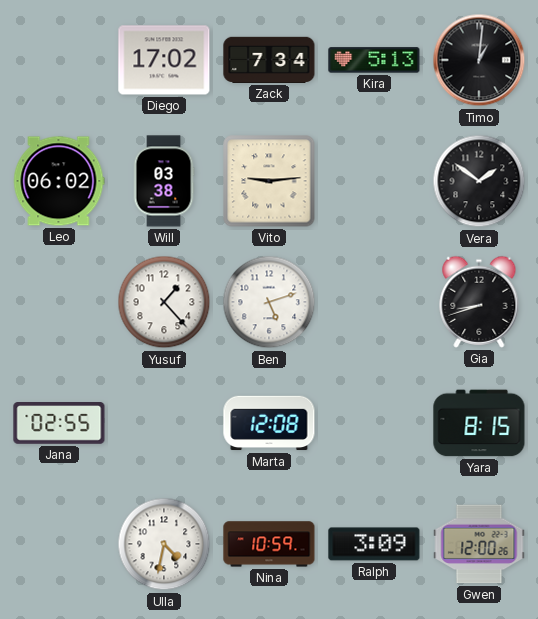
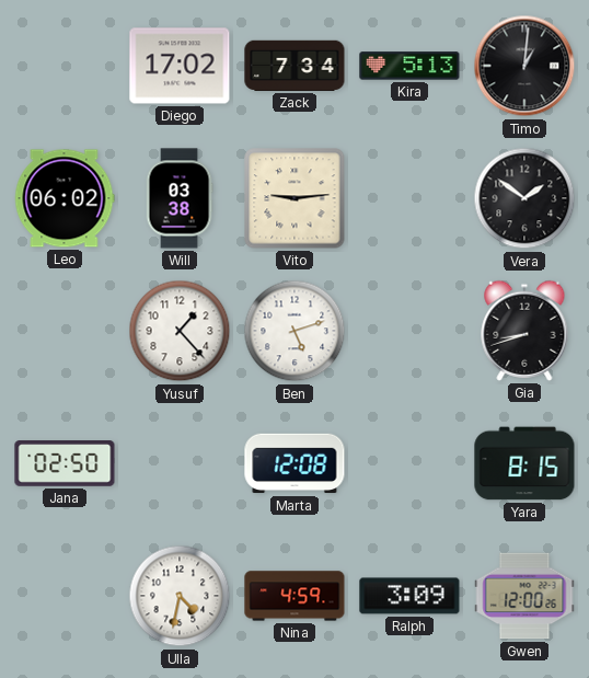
Jana: 02:55 -> 02:50 (65, 463)
Nina: 10:59 -> 4:59 (294, 596)
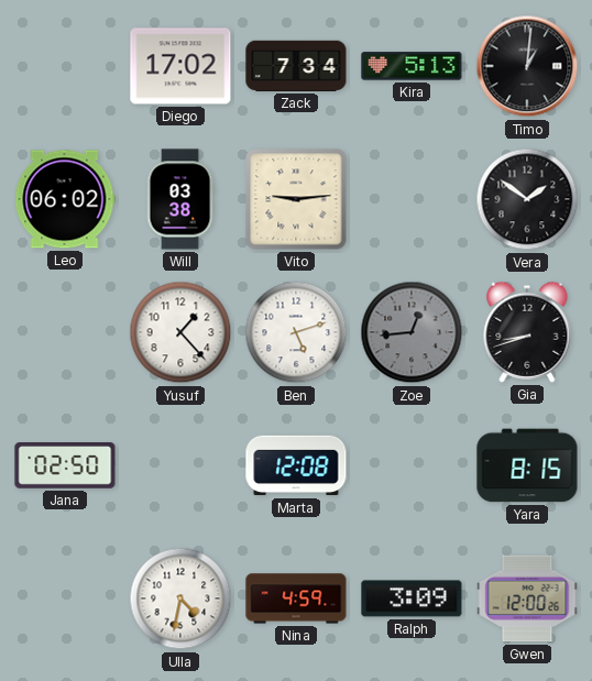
Zoe: none -> 12:44 (412, 332)
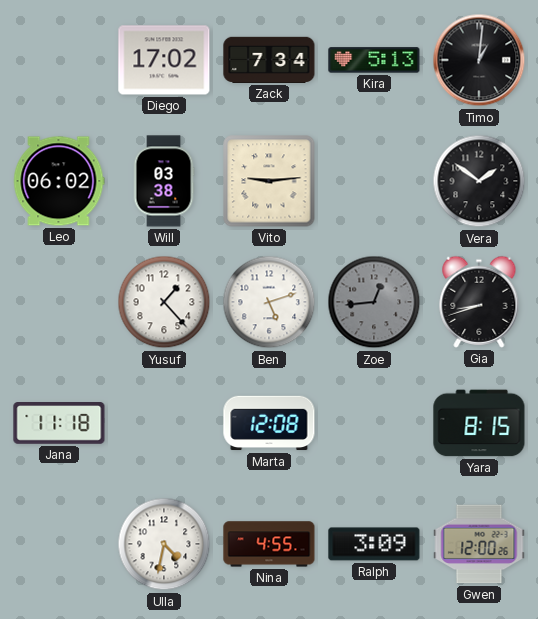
Jana: 02:50 -> 11:18 (59, 423)
Nina: 4:59 -> 4:55 (269, 544)
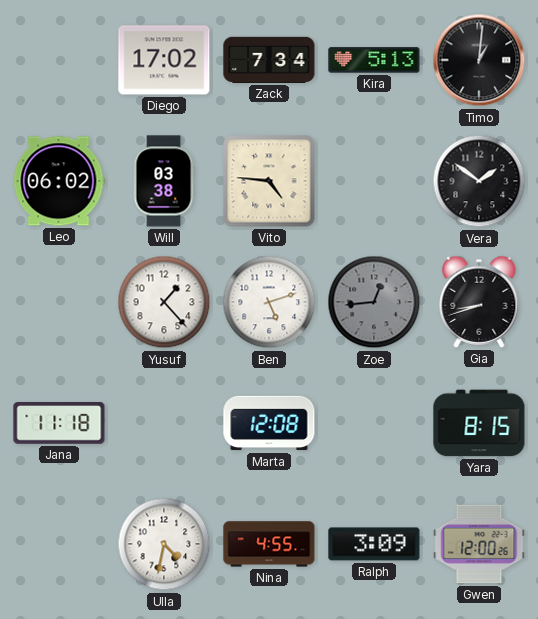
Vito: 9:14 -> 4:46 (269, 181)
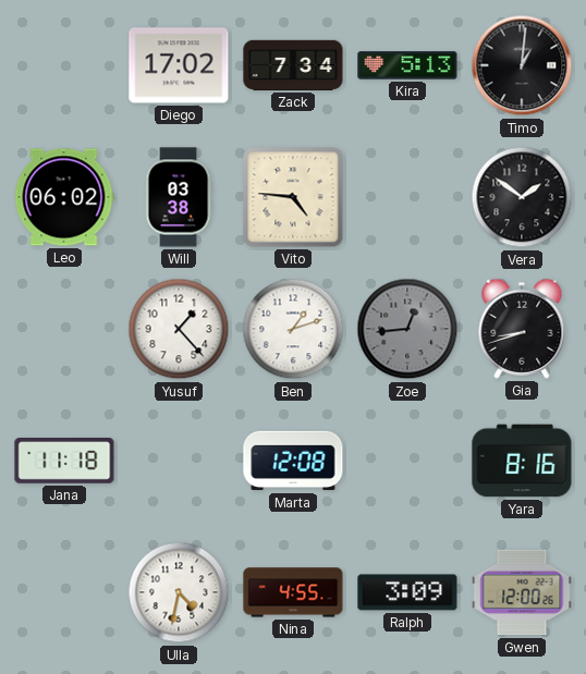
Ben: 5:12 -> 1:12 (293, 329)
Yara: 8:15 -> 8:16 (522, 461)
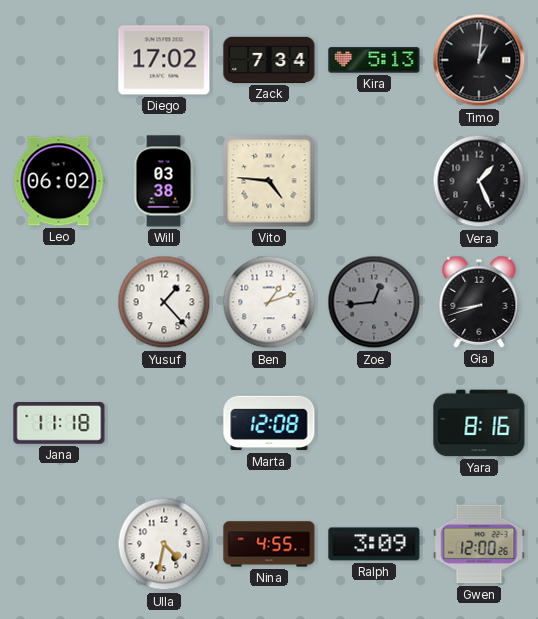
Vera: 1:51 -> 1:26 (479, 181)
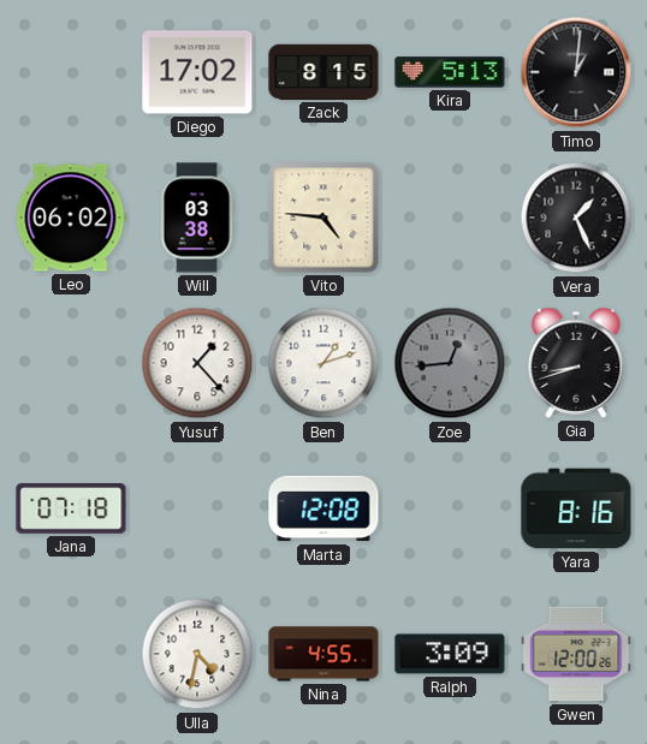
Zack: 7:34 -> 8:15 (323, 72)
Jana: 11:18 -> 07:18 (71, 508)
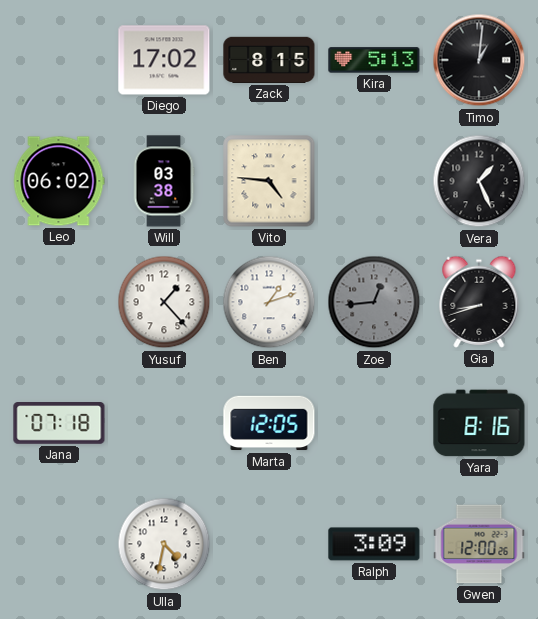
Marta: 12:08 -> 12:05 (269, 423)
Nina: 4:55 -> none (323, 654)
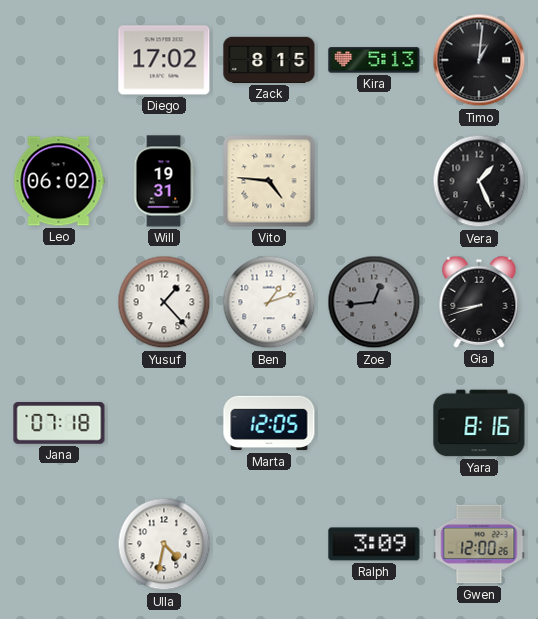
Will: 03:38 -> 19:31 (164, 181)
